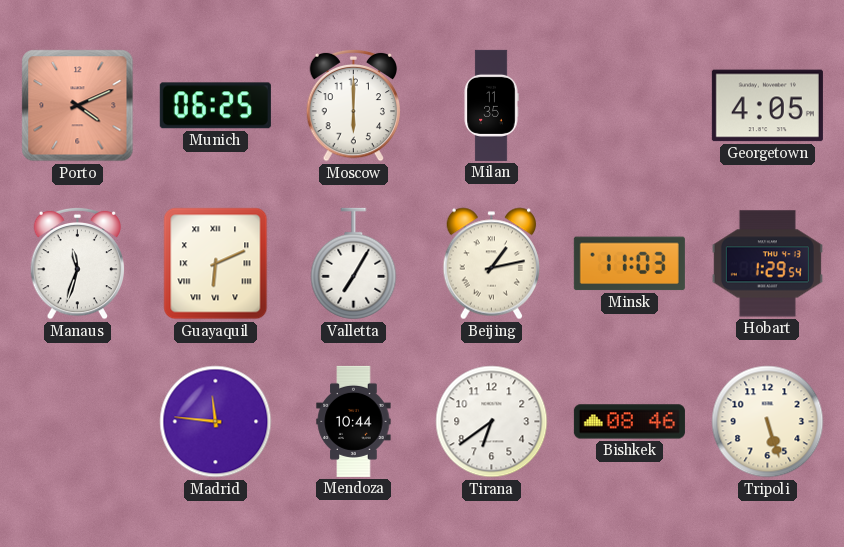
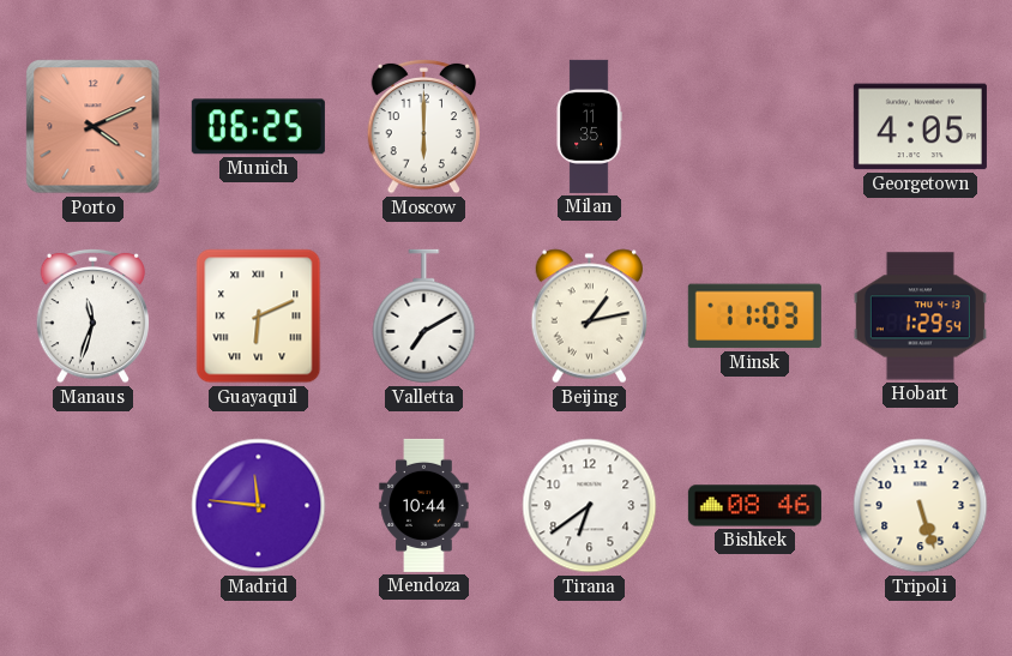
Valletta: 7:05 -> 7:10 (424, 317)
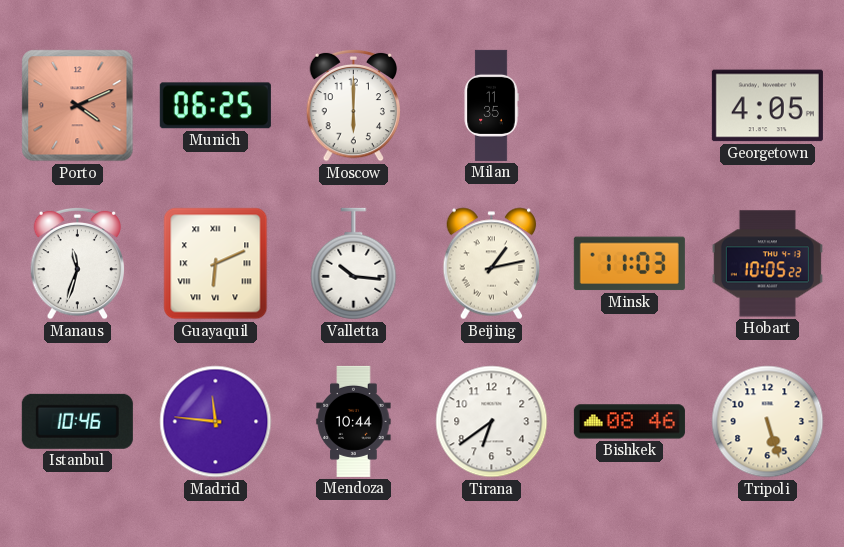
Valletta: 7:10 -> 10:16 (354, 264)
Hobart: 1:29 -> 10:05 (767, 264)
Istanbul: none -> 10:46 (77, 421)
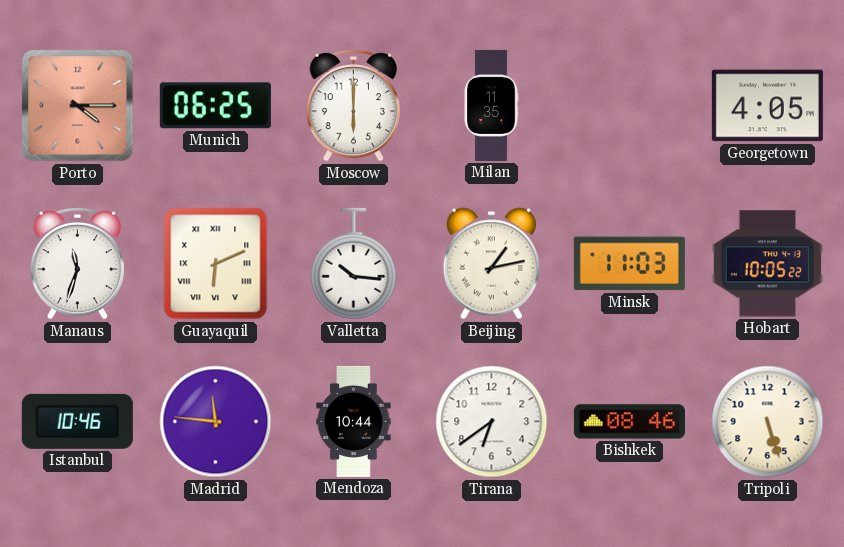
Porto: 4:11 -> 4:15 (78, 106)
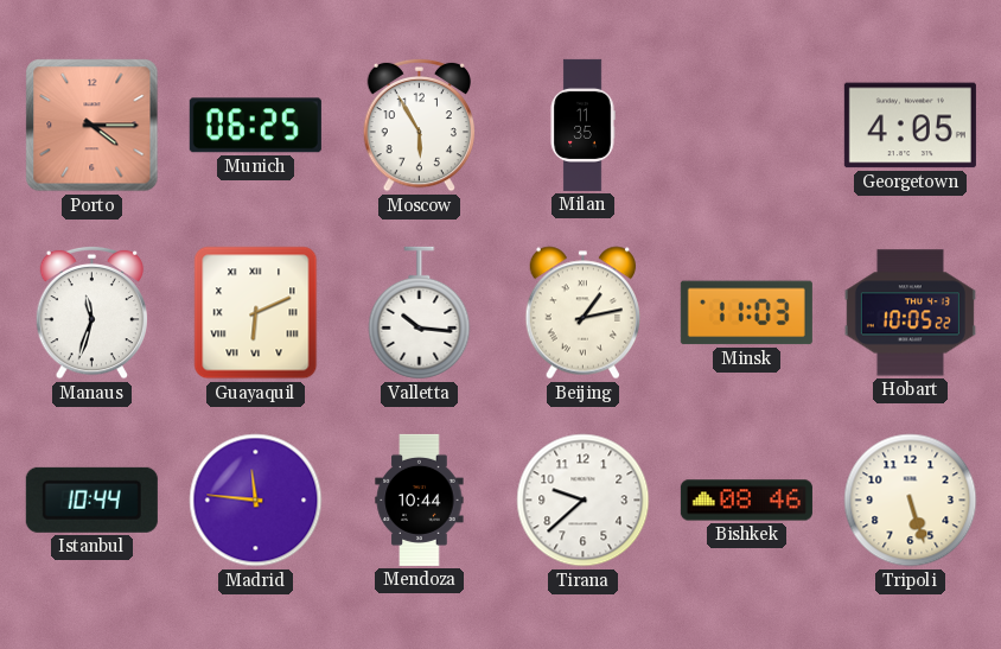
Moscow: 6:00 -> 5:55 (420, 125)
Istanbul: 10:46 -> 10:44 (91, 500)
Tirana: 6:39 -> 9:38 (584, 501)
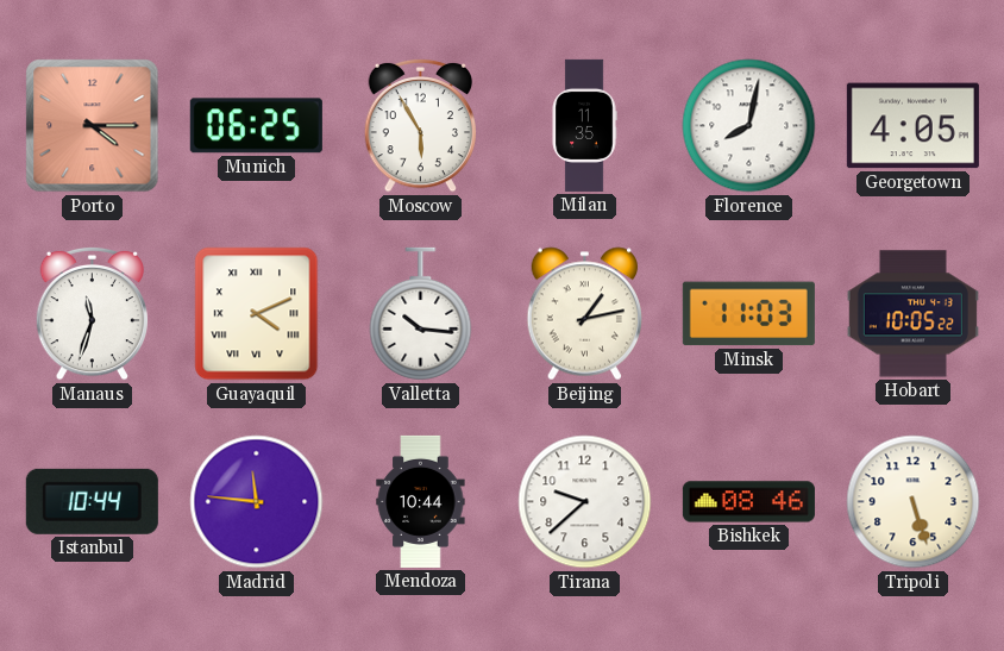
Florence: none -> 8:02 (749, 126)
Guayaquil: 6:11 -> 4:11 (257, 314)
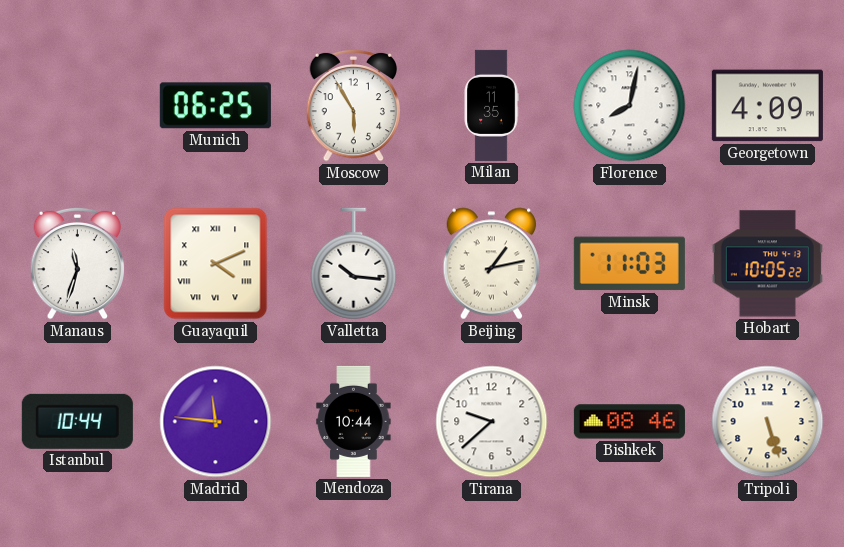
Porto: 4:15 -> none (93, 126)
Georgetown: 4:05 -> 4:09 (767, 106)
